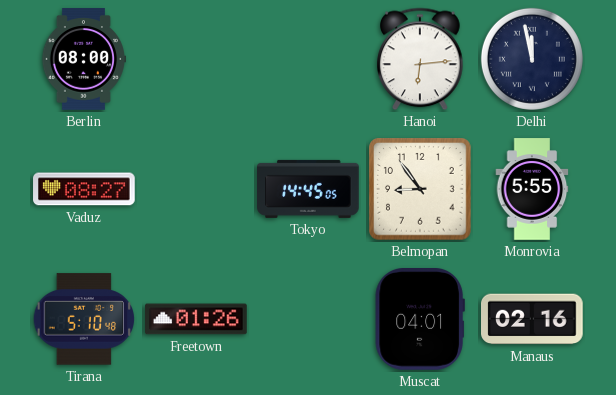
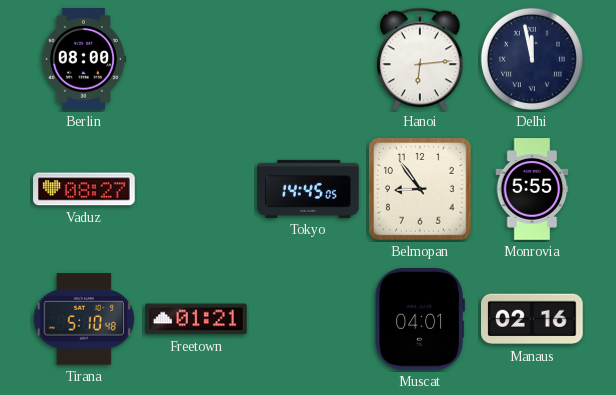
Freetown: 01:26 -> 01:21 (196, 319)
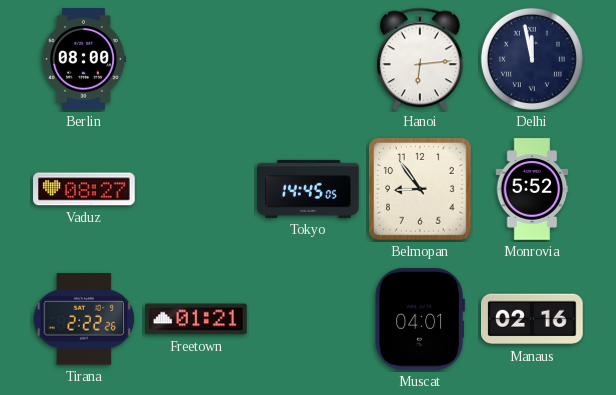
Monrovia: 5:55 -> 5:52 (532, 189)
Tirana: 5:10 -> 2:22 (84, 319)
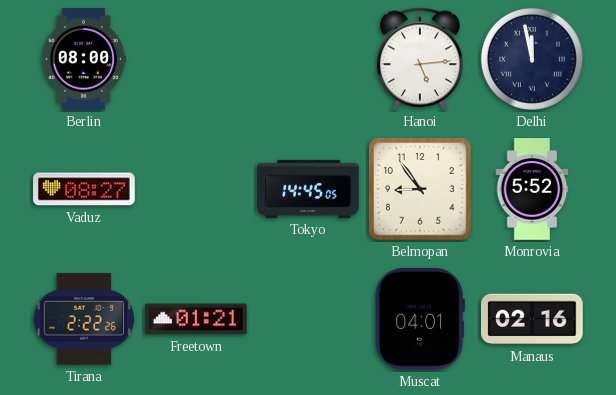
Hanoi: 6:14 -> 5:14 (420, 59)
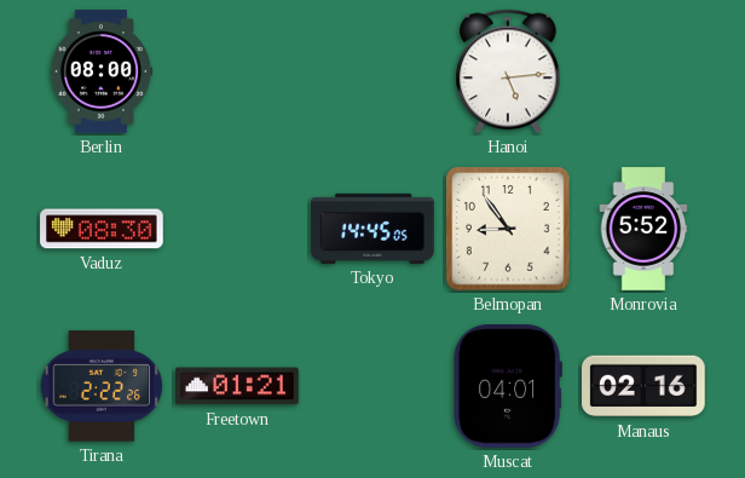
Delhi: 11:58 -> none (532, 59)
Vaduz: 08:27 -> 08:30 (102, 229)
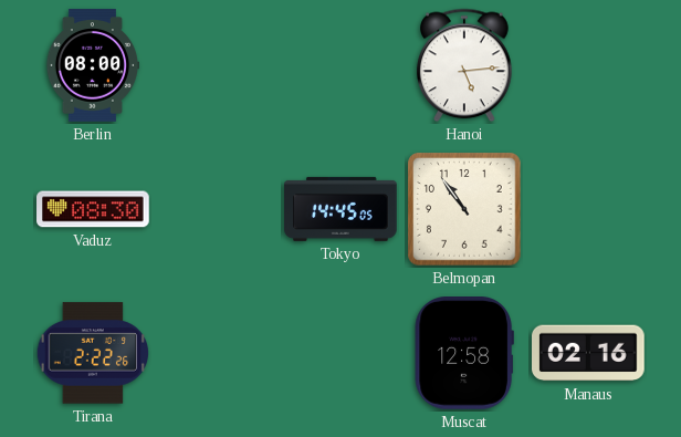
Belmopan: 8:54 -> 10:54 (465, 210)
Monrovia: 5:52 -> none (643, 229)
Freetown: 01:21 -> none (237, 386)
Muscat: 04:01 -> 12:58 (464, 354)
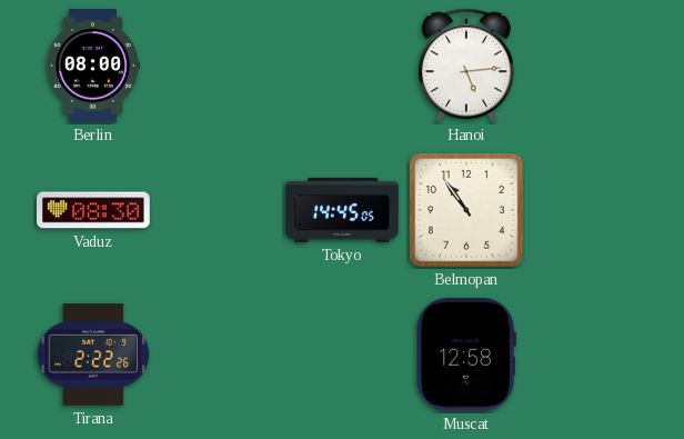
Manaus: 02:16 -> none (589, 353)
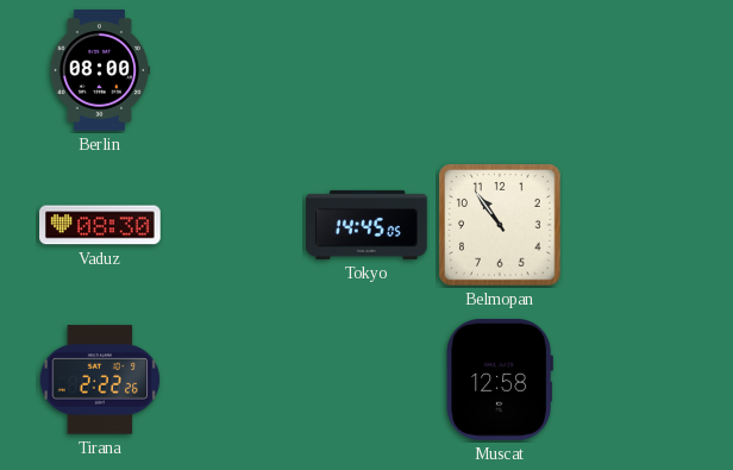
Hanoi: 5:14 -> none (466, 66)
